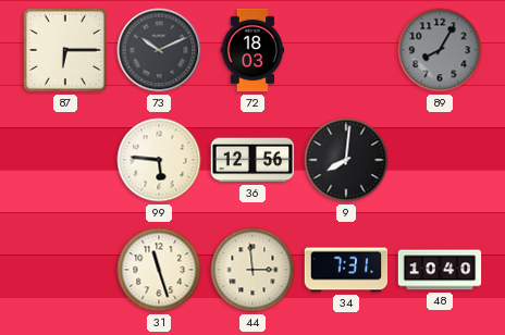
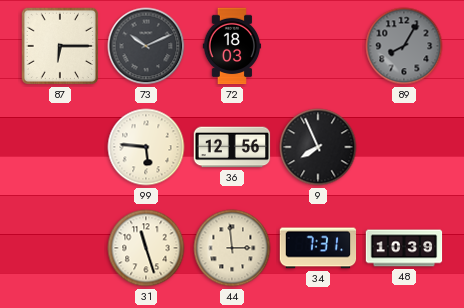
9: 8:01 -> 7:56 (318, 147)
48: 10:40 -> 10:39 (404, 248)
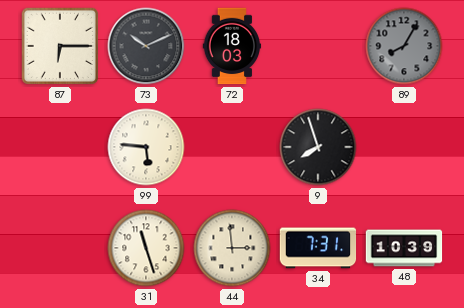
36: 12:56 -> none (232, 147)
9: 7:56 -> 7:57 (318, 147)
